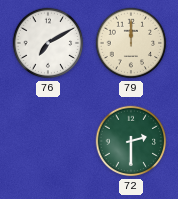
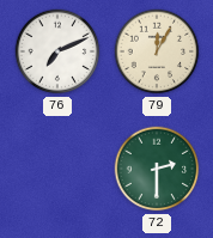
76: 7:10 -> 7:11 (57, 51)
79: 12:00 -> 12:05 (157, 51)
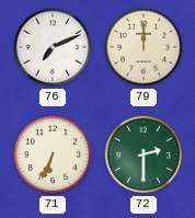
79: 12:05 -> 12:00 (144, 47)
71: none -> 6:34 (53, 154)
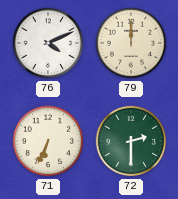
76: 7:11 -> 4:11 (48, 43)
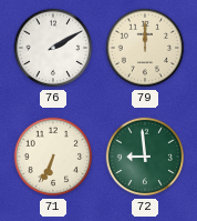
76: 4:11 -> 2:10 (53, 48)
72: 2:30 -> 8:59 (145, 157)
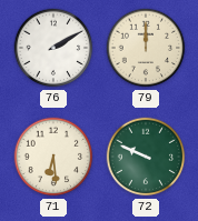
71: 6:34 -> 6:29 (53, 157)
72: 8:59 -> 9:49 (146, 157)
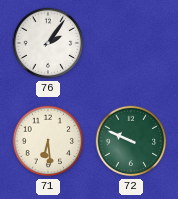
76: 2:10 -> 2:06 (48, 43)
79: 12:00 -> none (146, 48)
